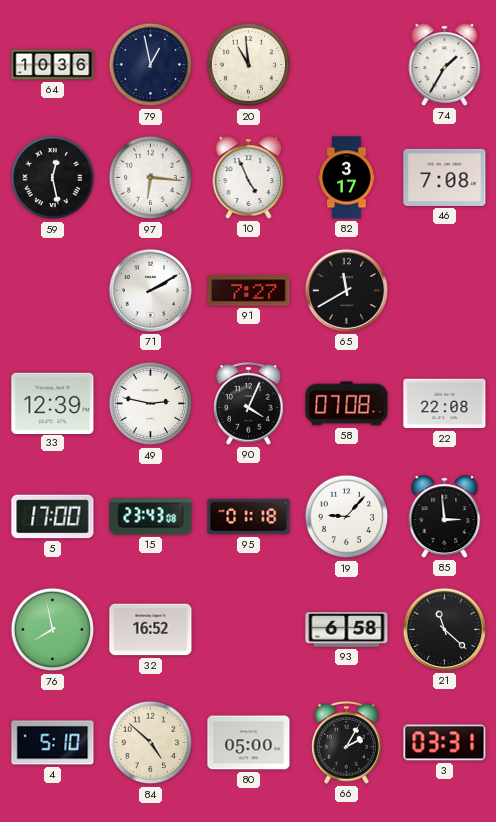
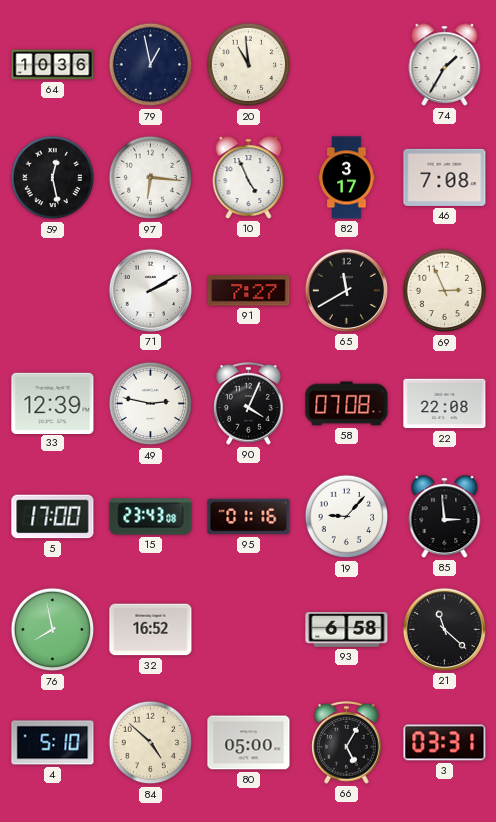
69: none -> 2:56 (445, 291)
95: 01:18 -> 01:16 (249, 517)
66: 2:05 -> 5:05 (347, 743)
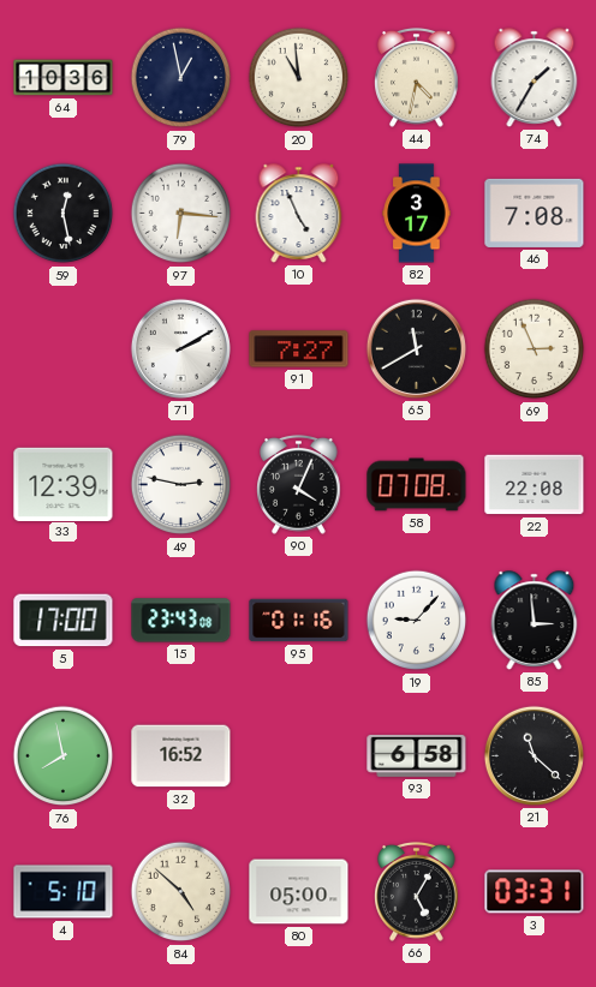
44: none -> 4:32 (417, 78)
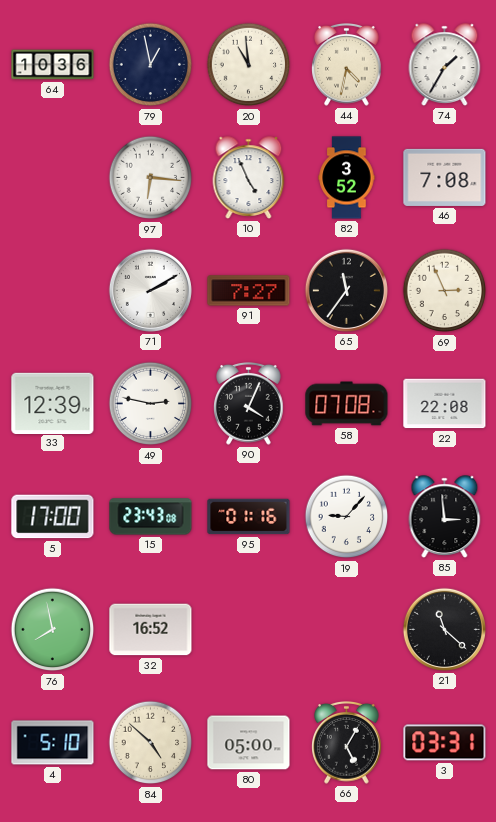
59: 12:28 -> none (64, 214)
82: 3:17 -> 3:52 (347, 178)
65: 11:40 -> 11:36 (346, 290)
93: 6:58 -> none (417, 755)
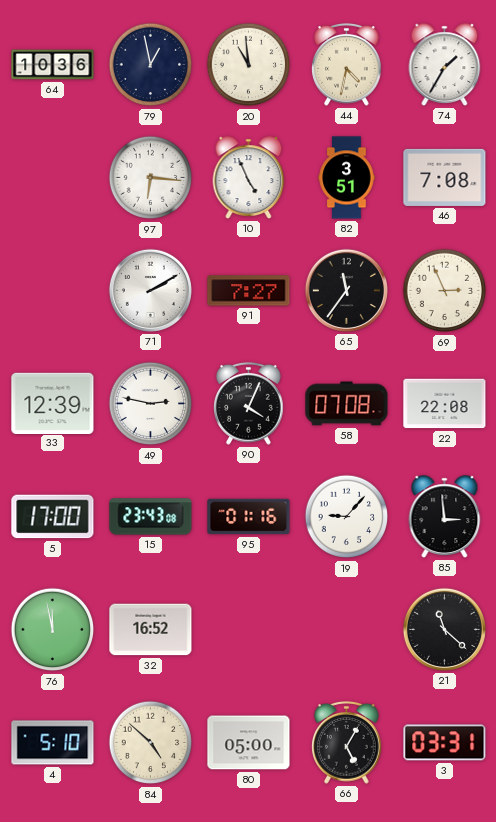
82: 3:52 -> 3:51 (347, 178)
76: 7:58 -> 11:58 (53, 630)
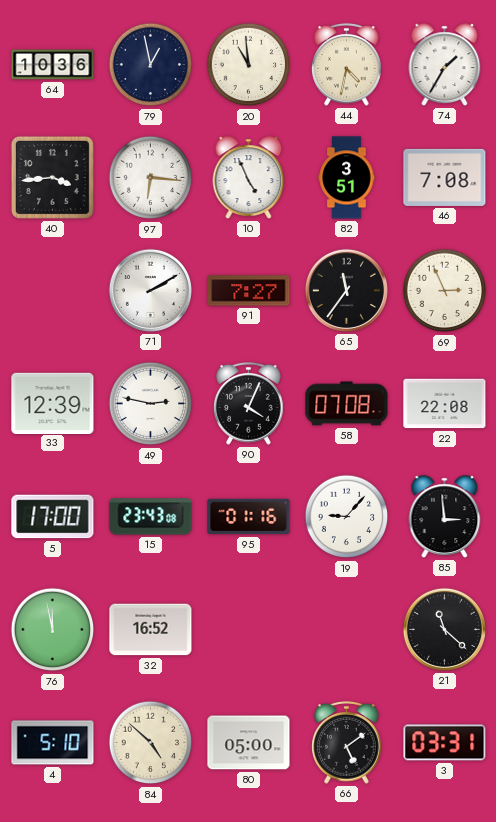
40: none -> 3:44 (52, 177)
66: 5:05 -> 5:09 (347, 743)
